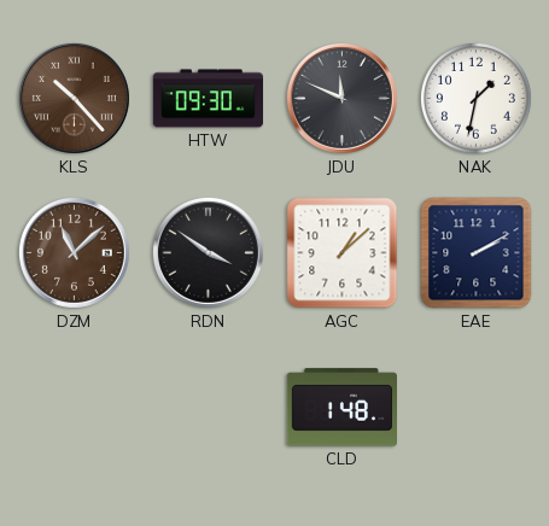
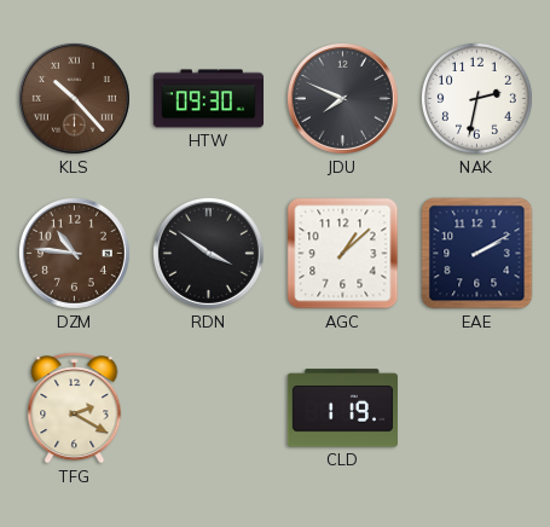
JDU: 11:49 -> 7:49 (342, 98)
NAK: 1:32 -> 2:32 (476, 98)
DZM: 11:08 -> 10:46 (74, 253)
TFG: none -> 2:20 (75, 409)
CLD: 1:48 -> 1:19 (342, 409)
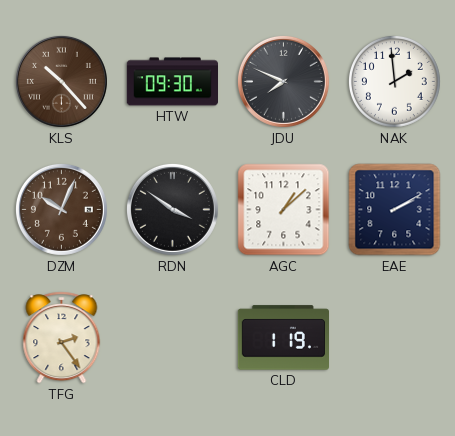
NAK: 2:32 -> 1:59 (394, 81)
DZM: 10:46 -> 10:04 (61, 209)
TFG: 2:20 -> 2:24 (62, 338)
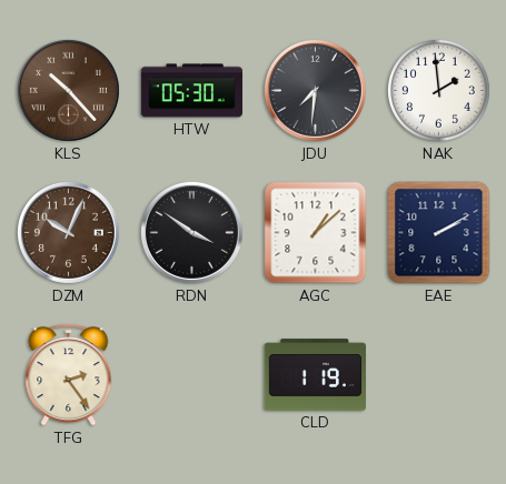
HTW: 09:30 -> 05:30 (191, 91)
JDU: 7:49 -> 7:31 (315, 90)
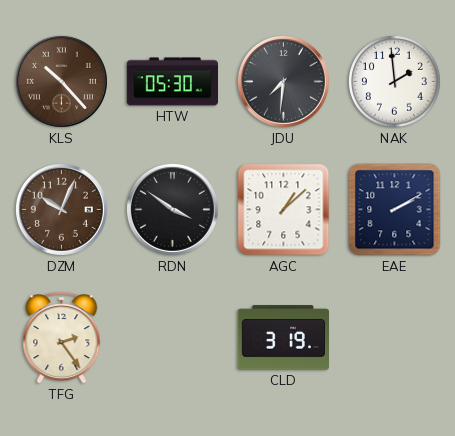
CLD: 1:19 -> 3:19 (283, 338)
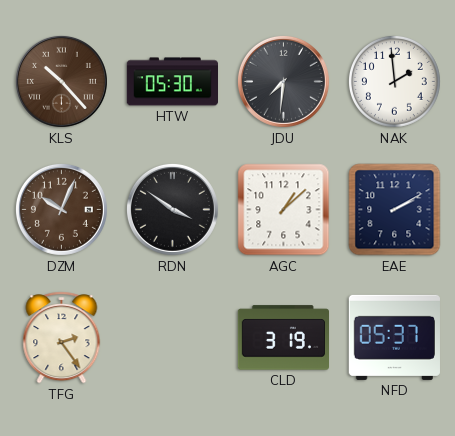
NFD: none -> 05:37 (394, 337)
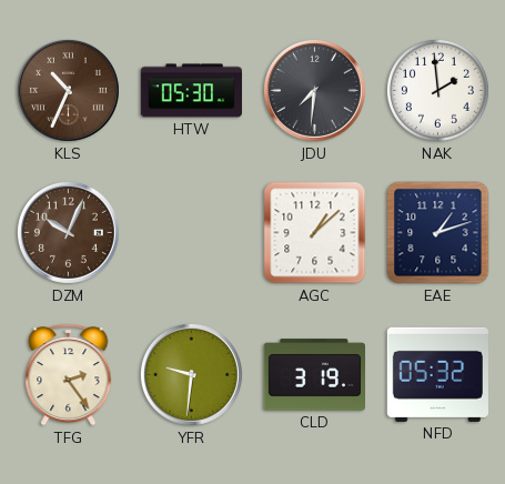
KLS: 10:23 -> 10:34 (68, 90)
RDN: 3:51 -> none (172, 209)
EAE: 2:10 -> 1:12 (438, 233)
YFR: none -> 9:31 (191, 374)
NFD: 05:37 -> 05:32 (437, 374)
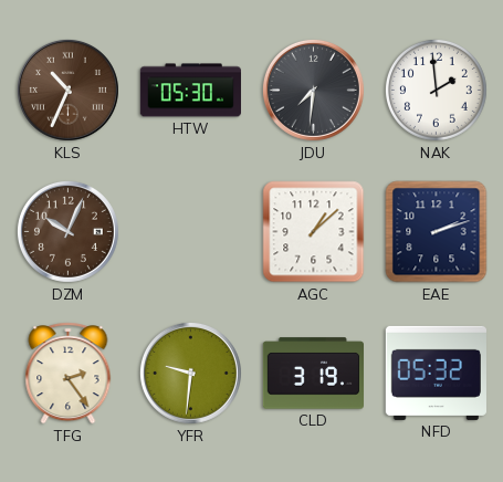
EAE: 1:12 -> 2:12 (437, 232)
